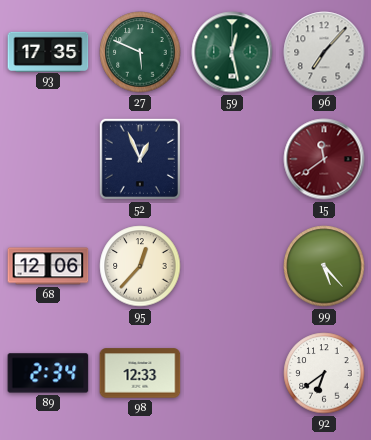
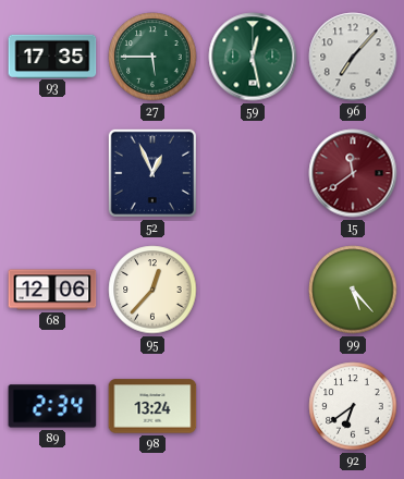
27: 5:49 -> 5:45 (152, 57)
98: 12:33 -> 13:24 (152, 406)
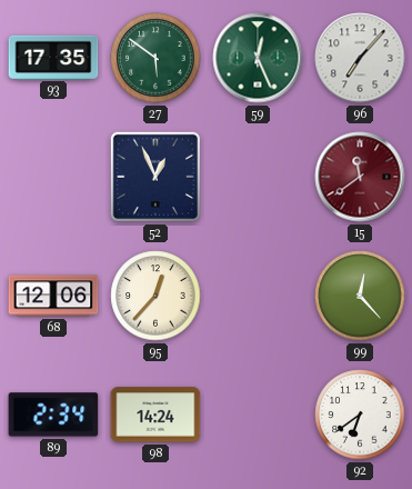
27: 5:45 -> 5:51 (155, 58)
59: 12:28 -> 12:26 (258, 58)
99: 5:23 -> 12:23 (360, 296)
98: 13:24 -> 14:24 (155, 415)
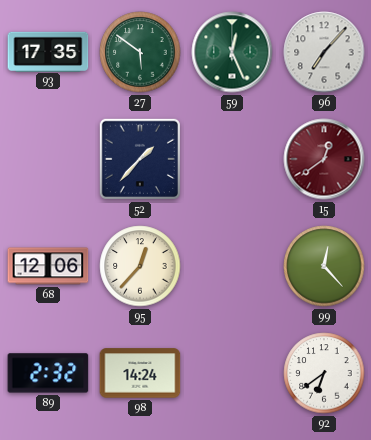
52: 12:56 -> 1:37 (140, 159)
15: 11:39 -> 12:39 (324, 159)
89: 2:34 -> 2:32 (48, 373)
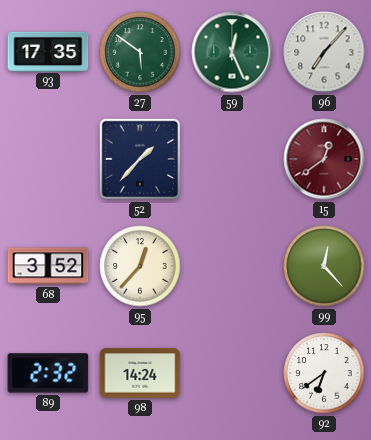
68: 12:06 -> 3:52 (48, 266)
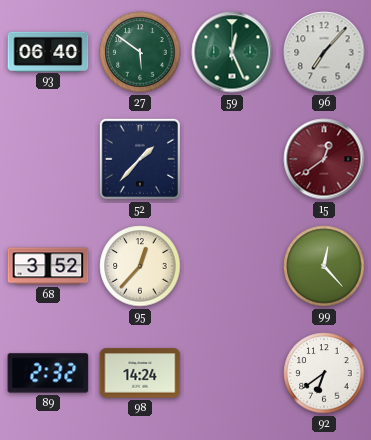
93: 17:35 -> 06:40 (48, 51)
